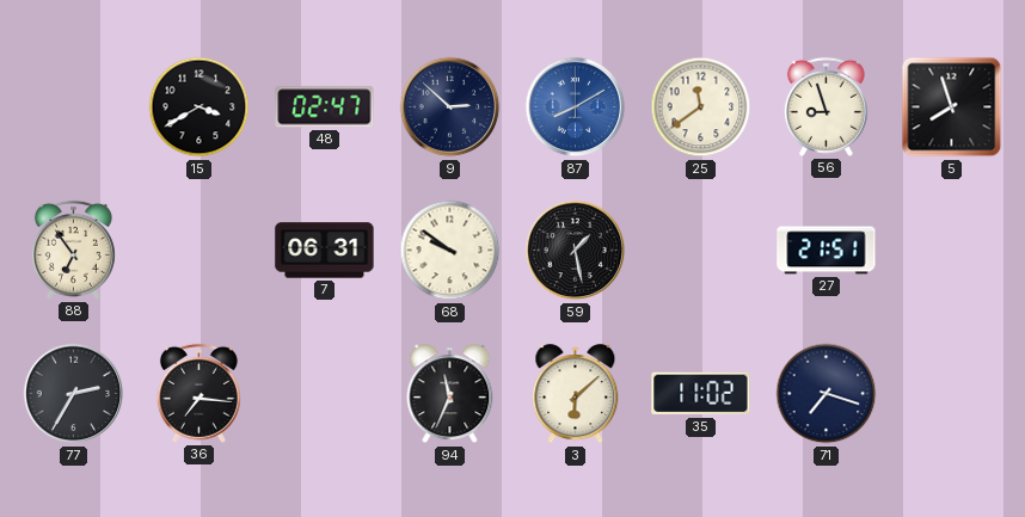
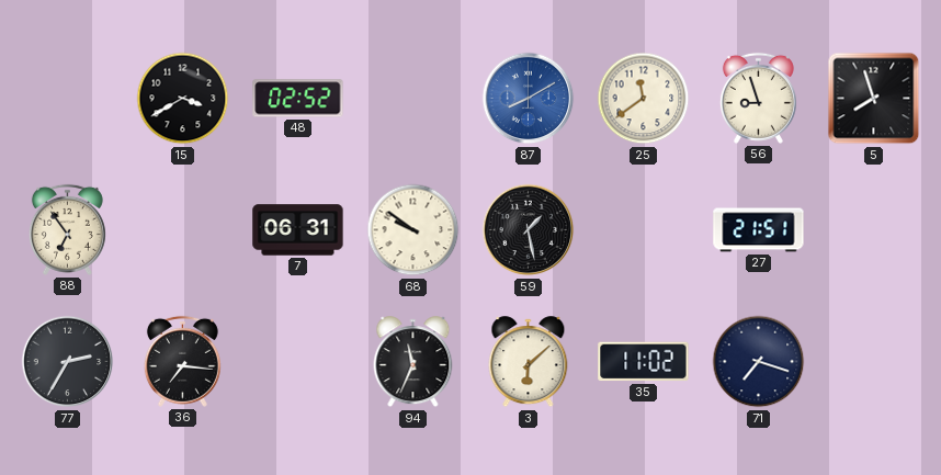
48: 02:47 -> 02:52 (298, 99)
9: 2:52 -> none (450, 107)
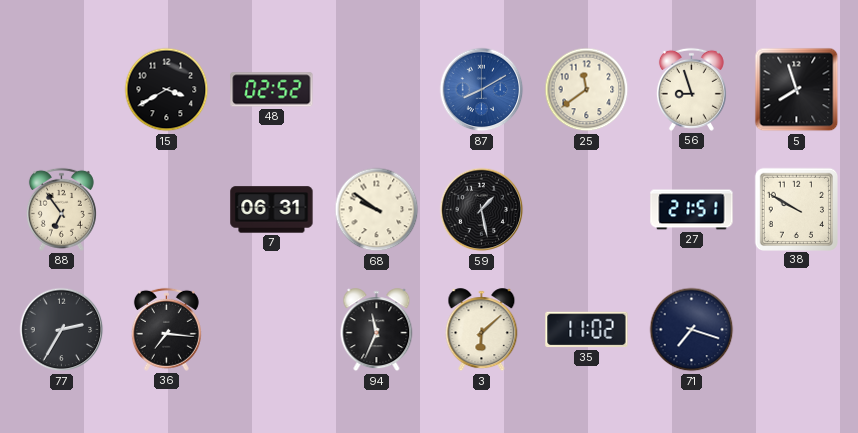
38: none -> 9:50 (796, 209)
